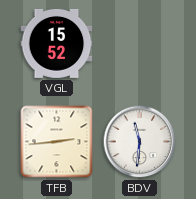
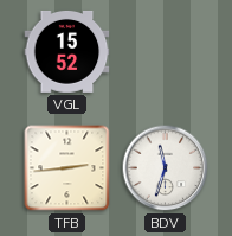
BDV: 11:31 -> 11:33 (166, 168)
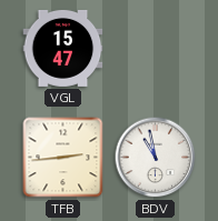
VGL: 15:52 -> 15:47 (63, 48)
BDV: 11:33 -> 10:58 (156, 158)
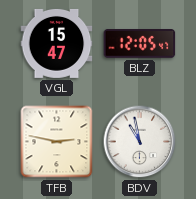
BLZ: none -> 12:05 (140, 44)
TFB: 2:44 -> 2:47 (57, 142)
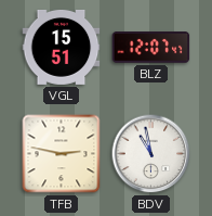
VGL: 15:47 -> 15:51 (62, 47)
BLZ: 12:05 -> 12:07 (151, 48)
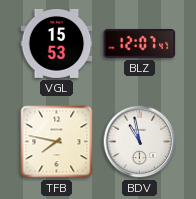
VGL: 15:51 -> 15:53 (57, 43)
TFB: 2:47 -> 7:47 (57, 142)
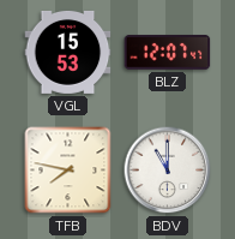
BDV: 10:58 -> 11:00 (168, 171)
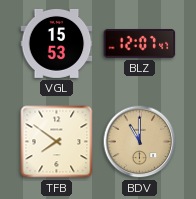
TFB: 7:47 -> 7:51 (57, 142)
BDV dial: white -> champagne (140, 142)
